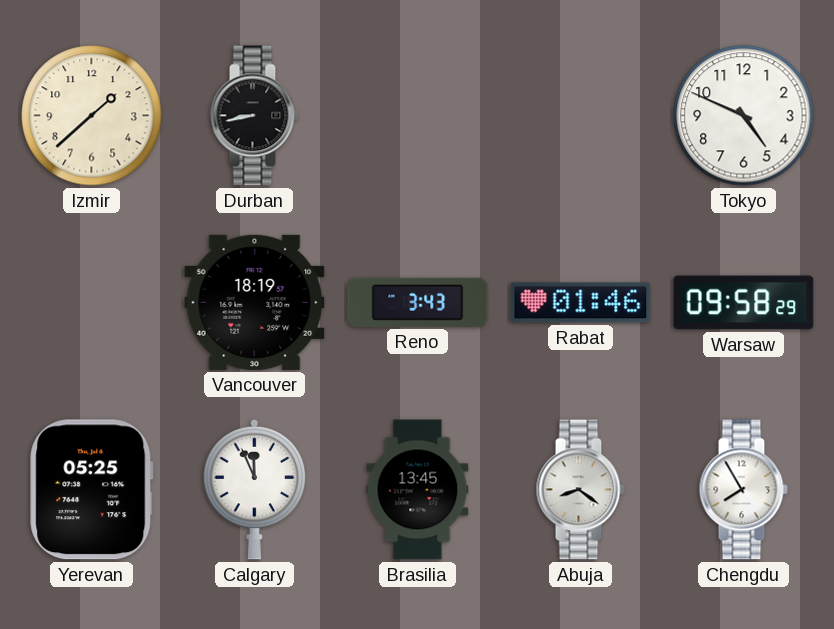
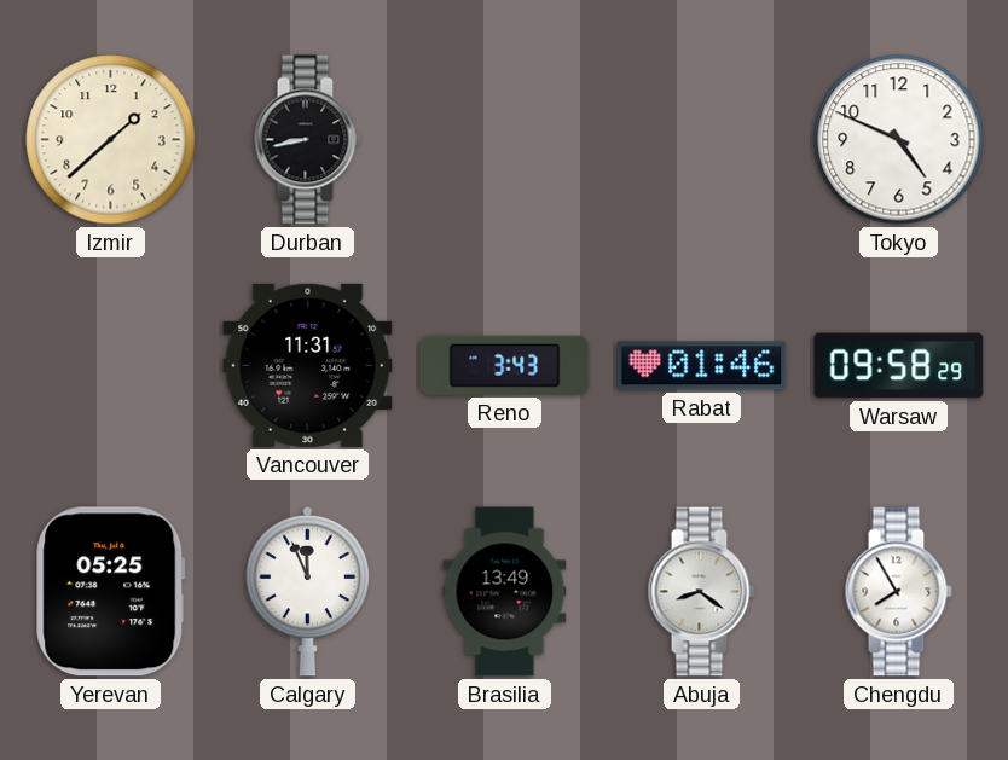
Vancouver: 18:19 -> 11:31 (308, 365)
Brasilia: 13:45 -> 13:49 (505, 592)
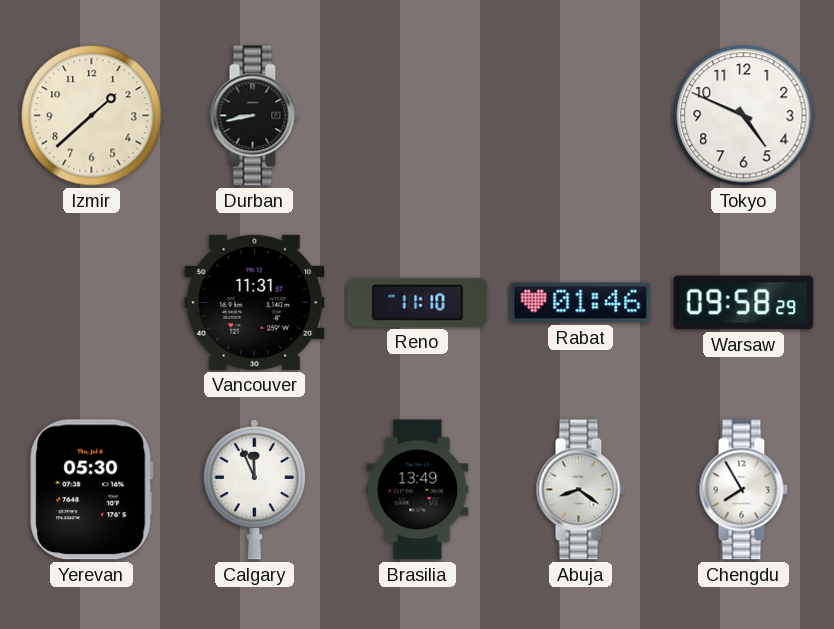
Reno: 3:43 -> 11:10 (418, 302)
Yerevan: 05:25 -> 05:30 (92, 490)
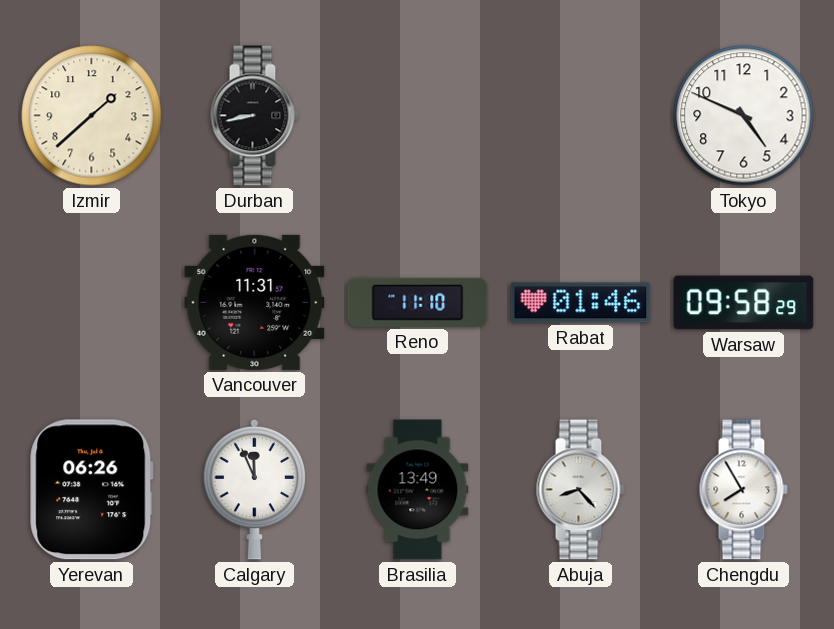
Yerevan: 05:30 -> 06:26 (92, 490)
Abuja: 8:21 -> 8:23 (580, 490)
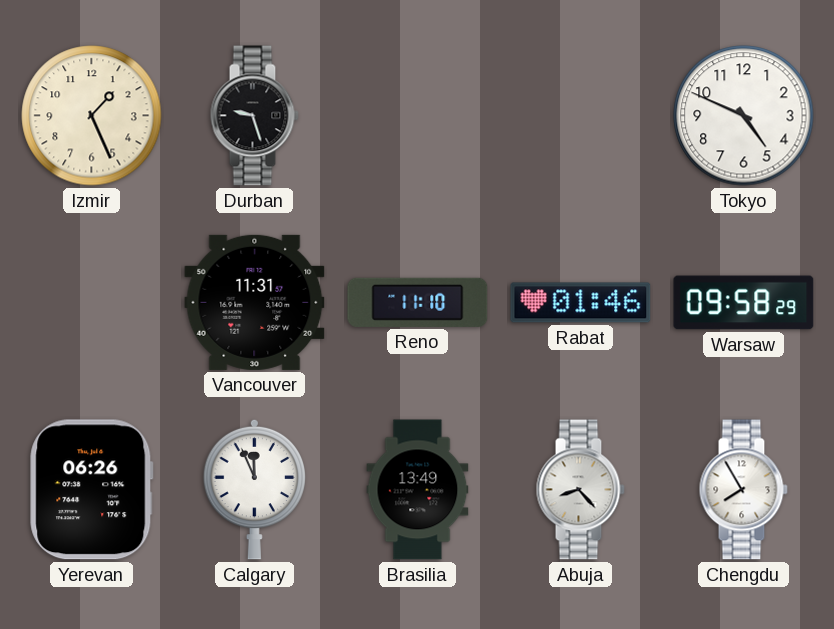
Izmir: 1:38 -> 1:26 (92, 116)
Durban: 8:43 -> 9:27 (254, 116)
